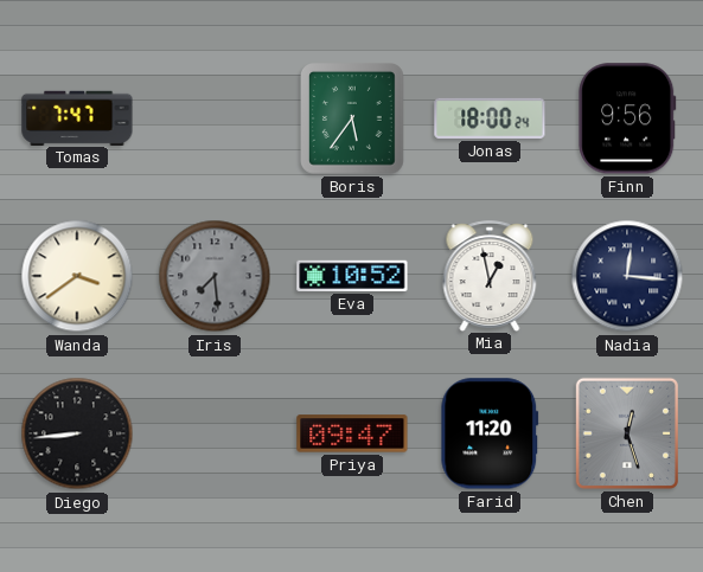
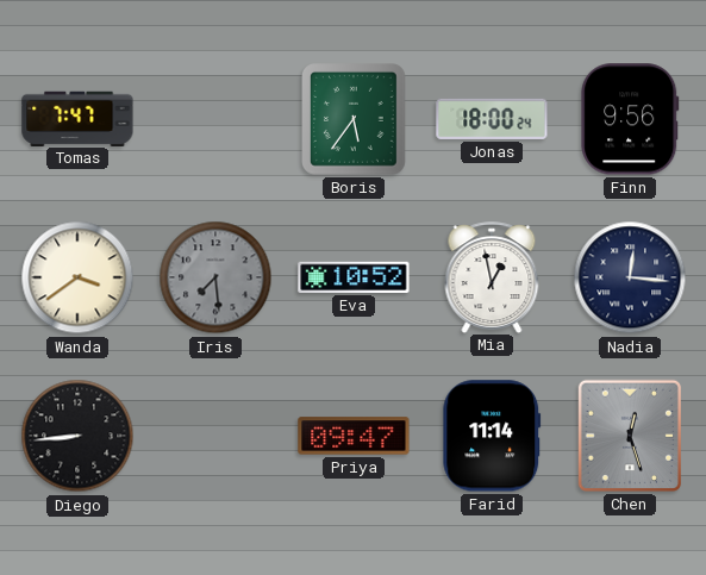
Farid: 11:20 -> 11:14 (492, 436)
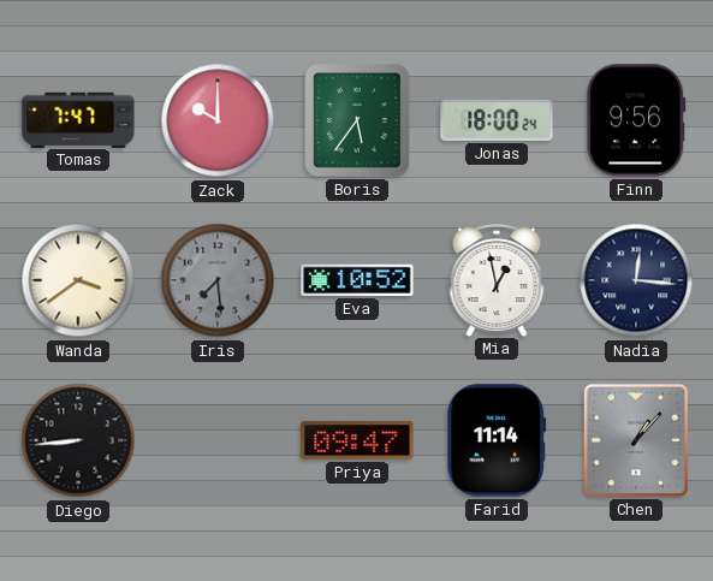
Zack: none -> 10:00 (218, 120)
Chen: 12:27 -> 1:07 (636, 440)
